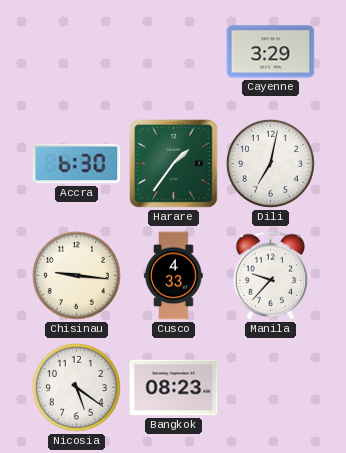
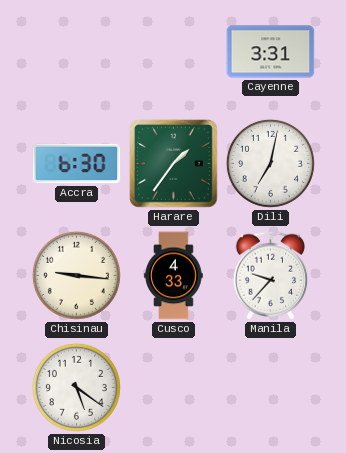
Cayenne: 3:29 -> 3:31 (271, 52)
Bangkok: 08:23 -> none (174, 388)
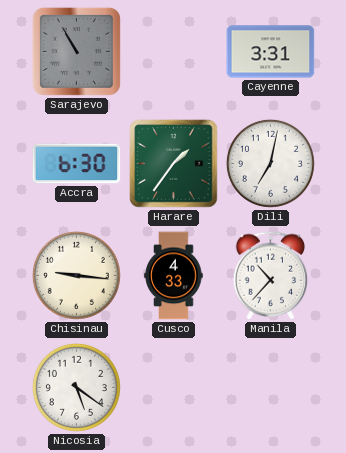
Sarajevo: none -> 10:55 (76, 51)
Manila: 9:37 -> 10:37 (271, 276)
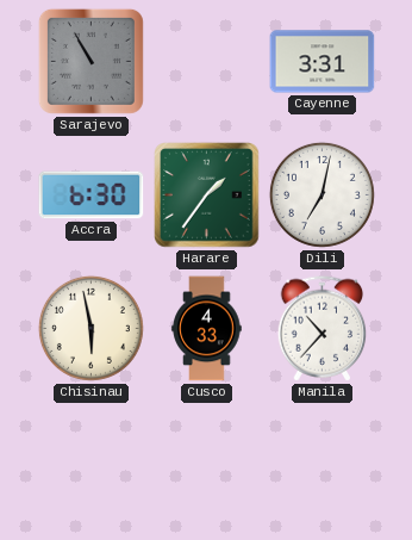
Chisinau: 9:16 -> 5:58 (90, 328)
Nicosia: 5:21 -> none (76, 387)
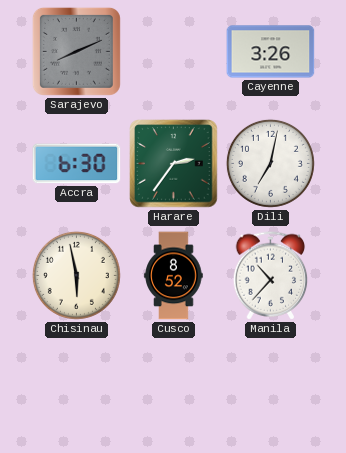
Sarajevo: 10:55 -> 8:11 (76, 51)
Cayenne: 3:31 -> 3:26 (271, 52)
Harare: 1:36 -> 2:36 (174, 164)
Cusco: 4:33 -> 8:52 (174, 276)
